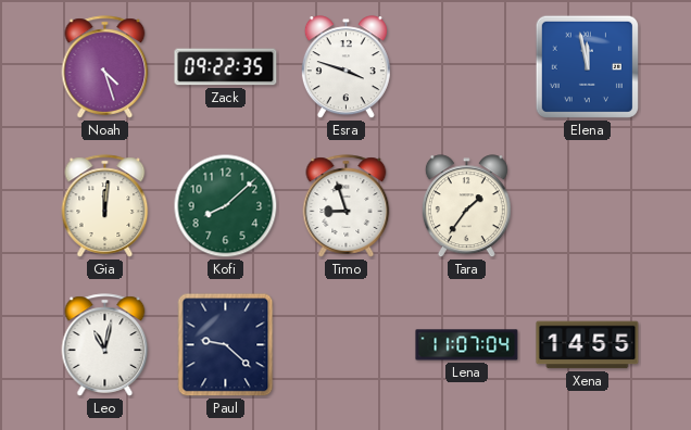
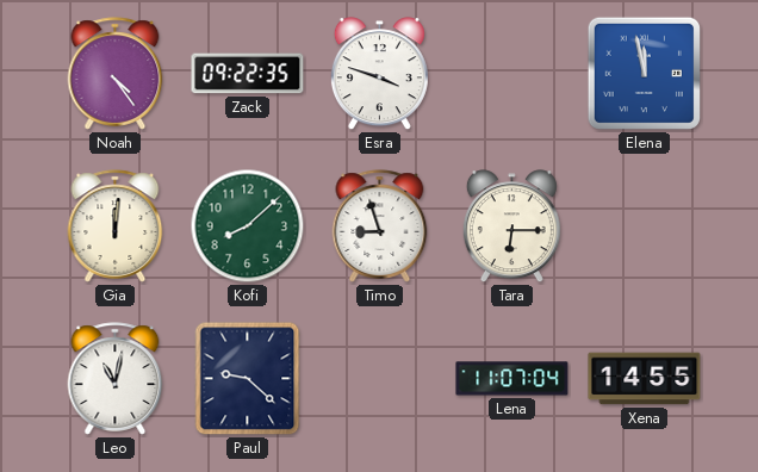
Noah: 4:27 -> 4:24 (116, 74)
Tara: 1:36 -> 6:15 (511, 226)
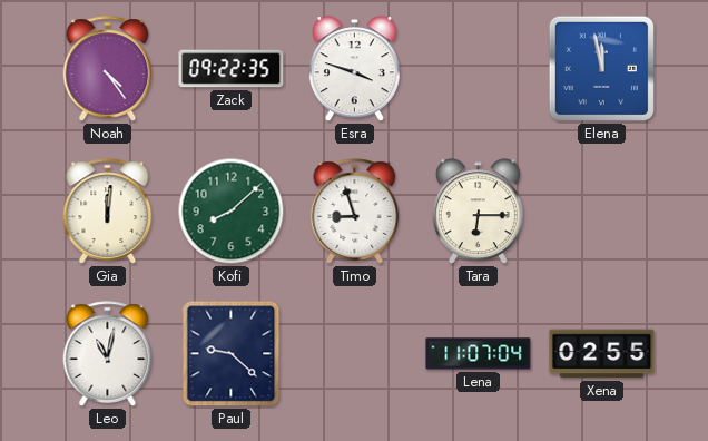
Xena: 14:55 -> 02:55 (602, 354)
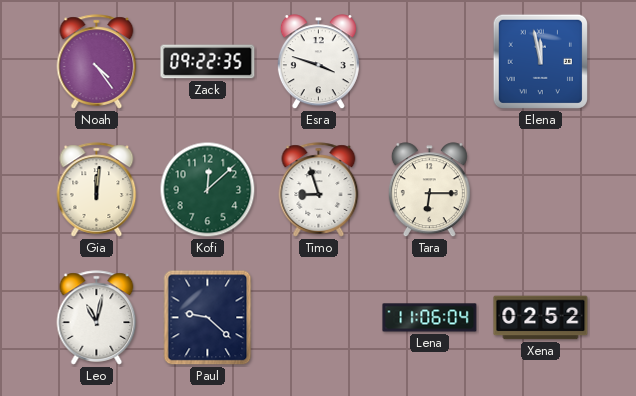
Kofi: 8:08 -> 12:08 (208, 190)
Lena: 11:07 -> 11:06 (430, 318)
Xena: 02:55 -> 02:52 (541, 318)
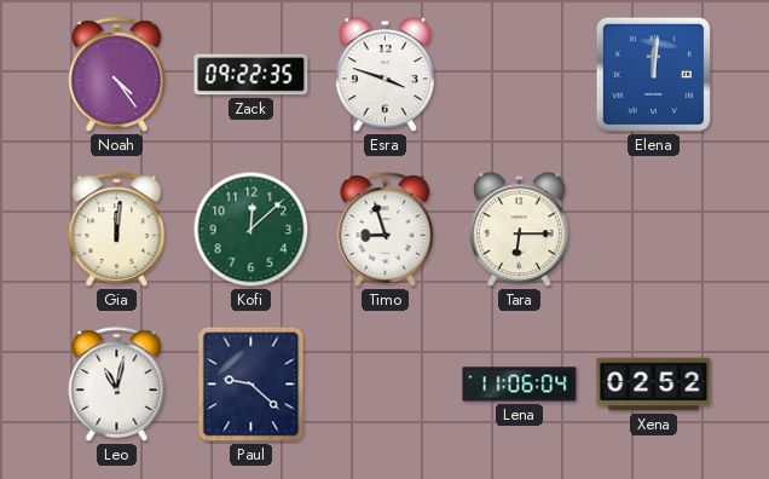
Elena: 11:58 -> 12:01 (653, 74)
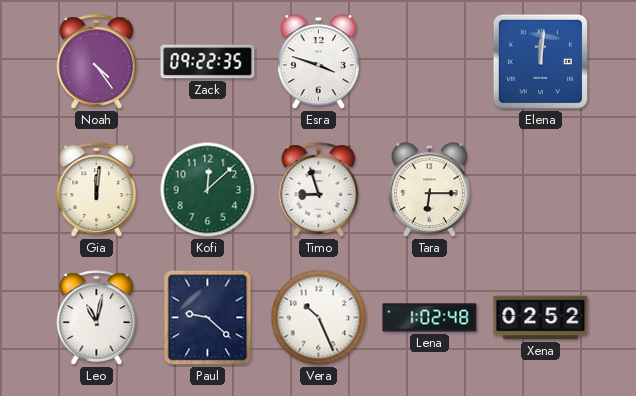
Vera: none -> 10:26 (319, 318)
Lena: 11:06 -> 1:02 (430, 318)
